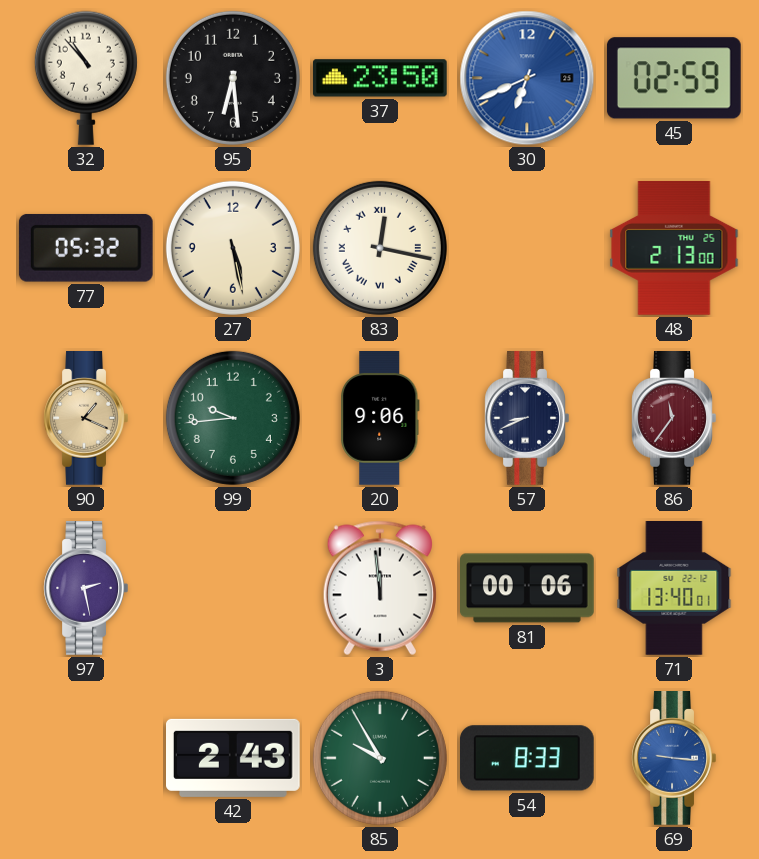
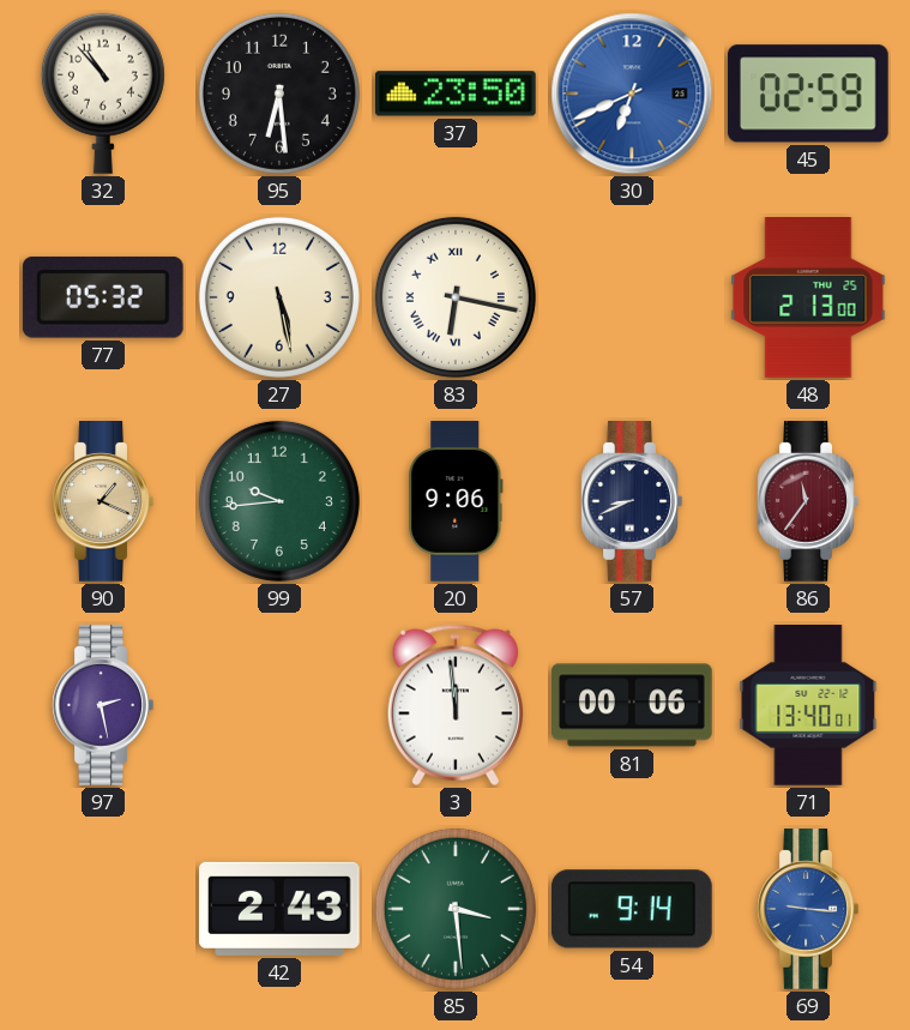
83: 12:17 -> 6:17 (456, 297)
85: 9:55 -> 3:29 (456, 909)
54: 8:33 -> 9:14 (632, 909)
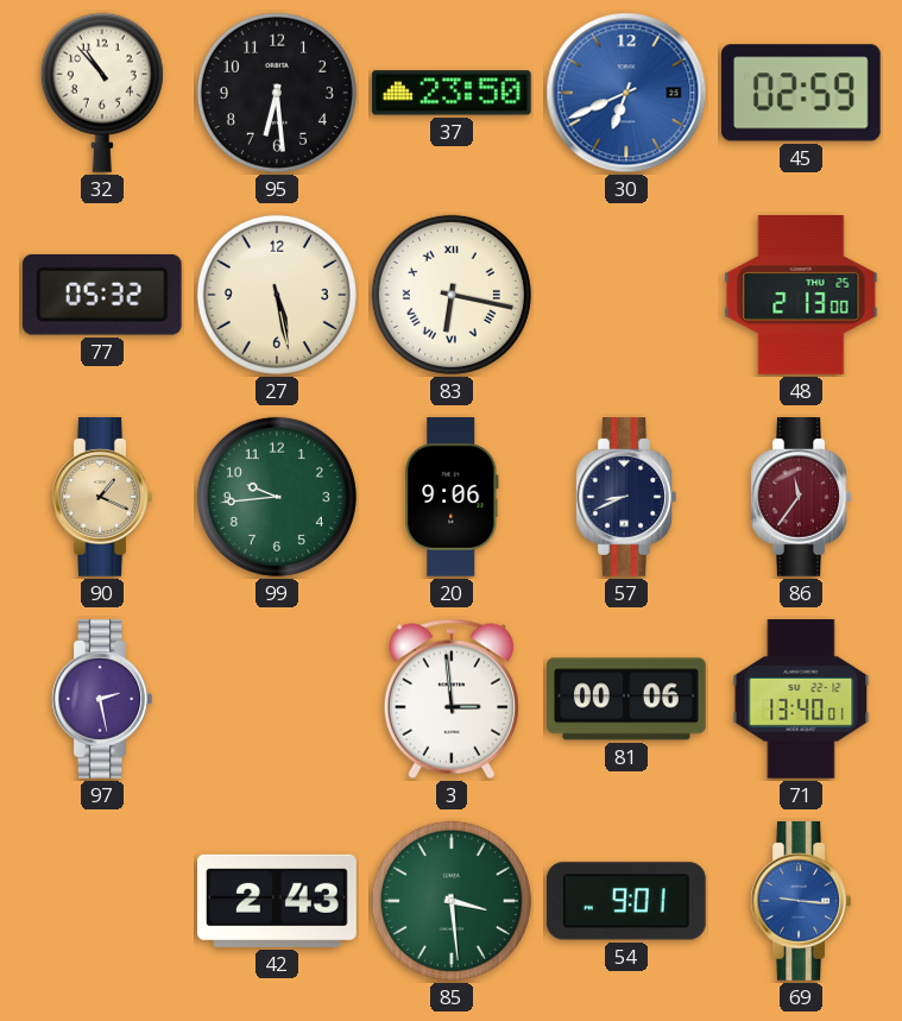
3: 11:59 -> 2:59 (452, 699)
54: 9:14 -> 9:01 (626, 901)
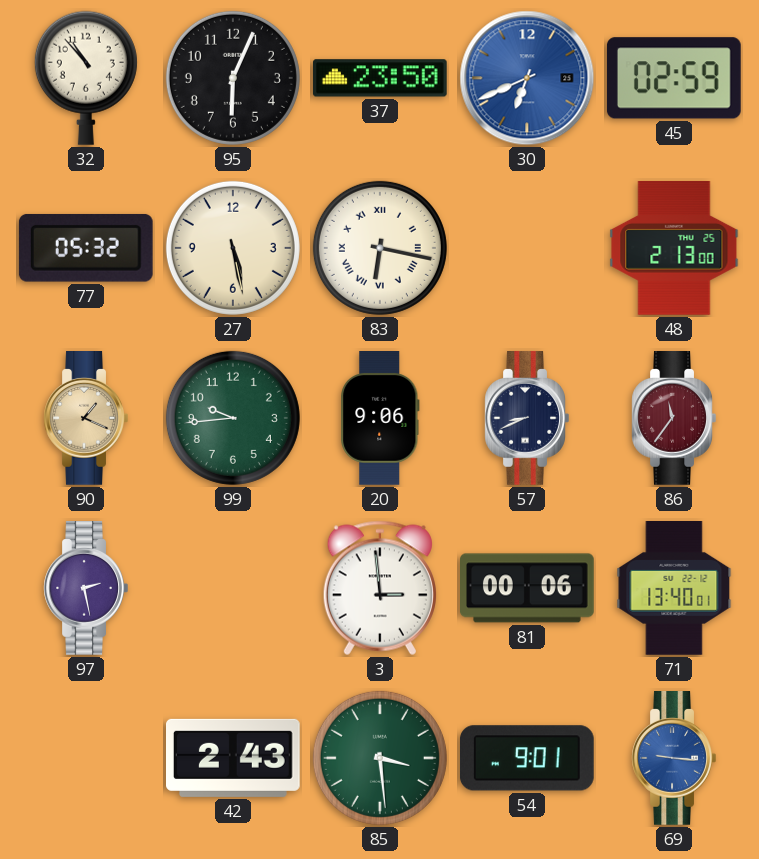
95: 6:29 -> 6:04 (233, 78)
